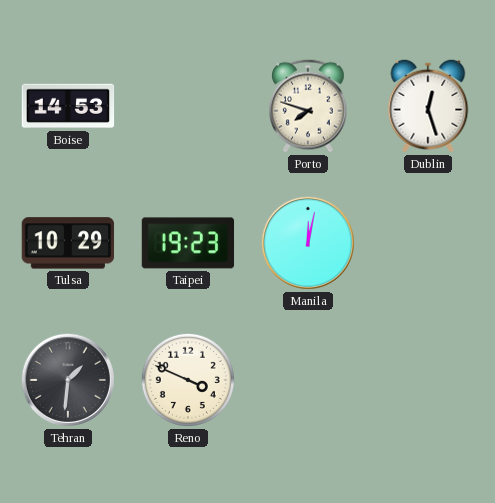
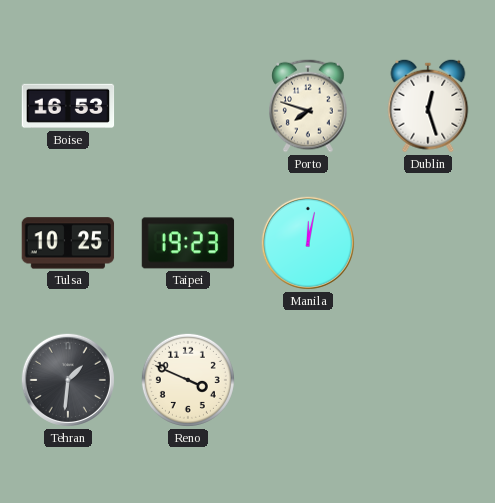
Boise: 14:53 -> 16:53 (68, 106)
Tulsa: 10:29 -> 10:25 (68, 243)
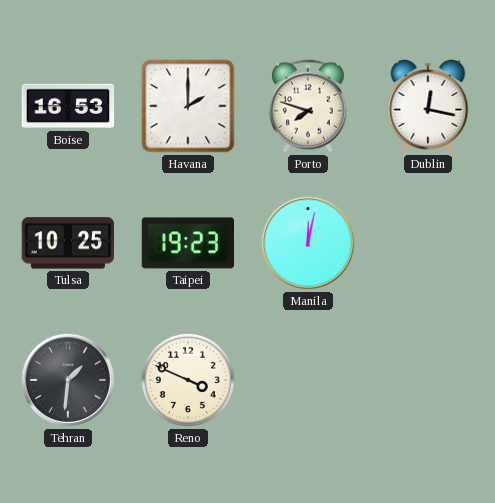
Havana: none -> 2:00 (188, 106)
Dublin: 12:27 -> 12:17 (428, 106)
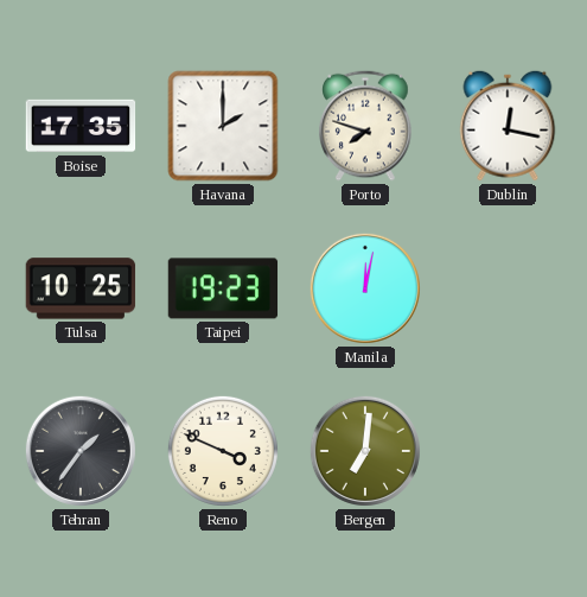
Boise: 16:53 -> 17:35 (81, 126)
Tehran: 1:31 -> 1:36 (81, 451)
Bergen: none -> 7:01 (365, 451)
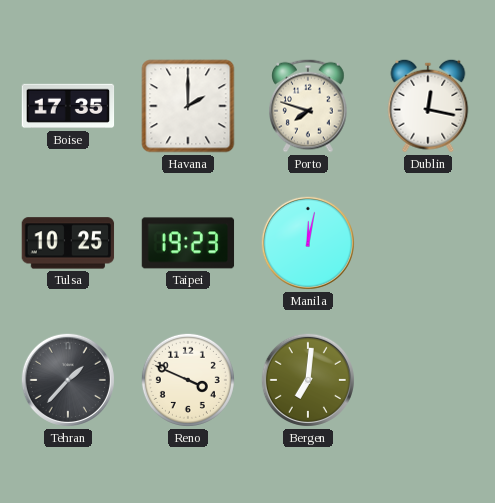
Tehran: 1:36 -> 1:37 (68, 380)
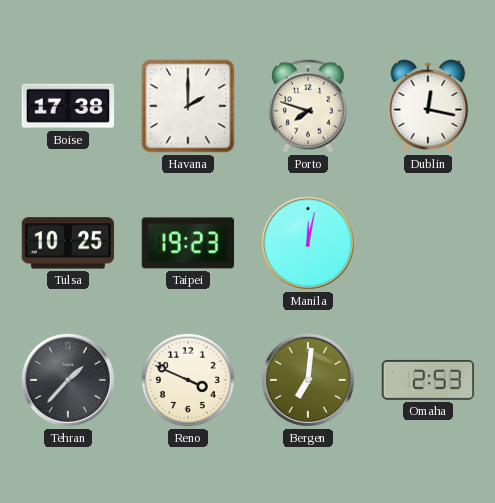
Boise: 17:35 -> 17:38 (68, 106)
Omaha: none -> 2:53 (428, 380)
